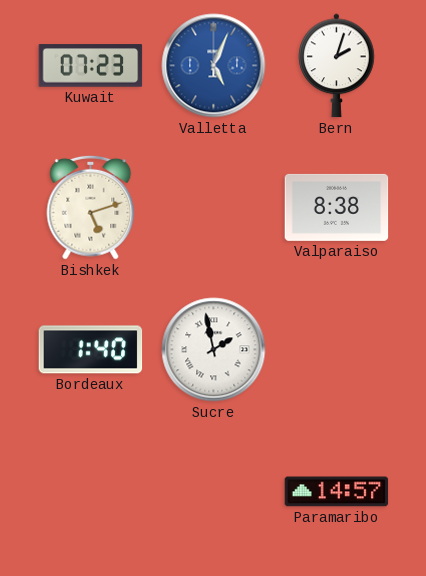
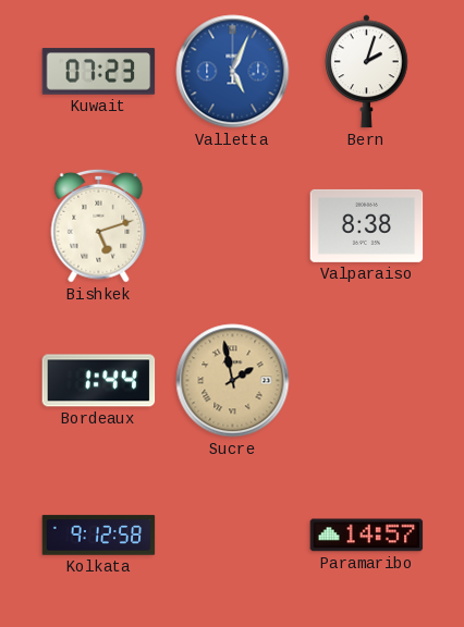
Bordeaux: 1:40 -> 1:44 (99, 381)
Sucre dial: white -> champagne (233, 381)
Kolkata: none -> 9:12 (99, 536)
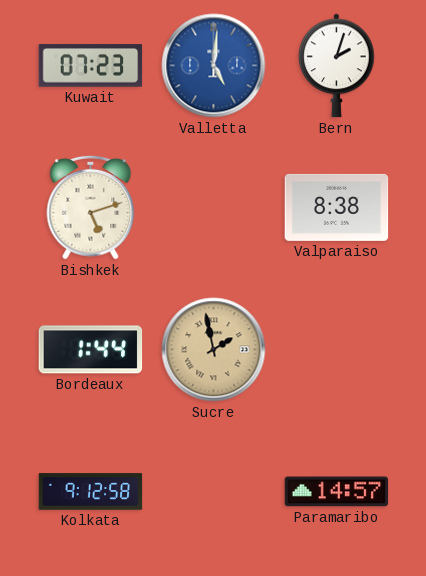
Valletta: 5:04 -> 5:01 (214, 66)
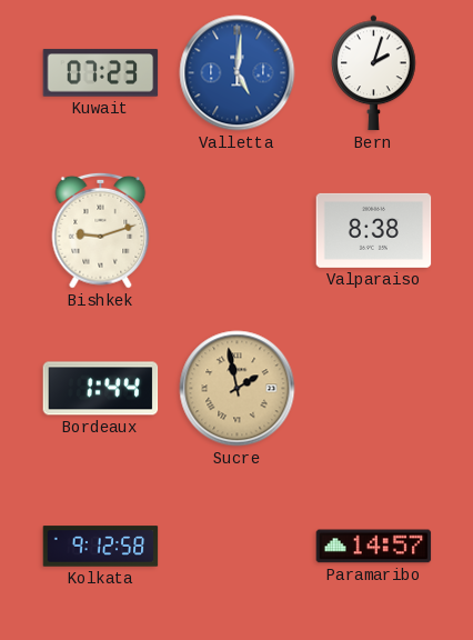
Bishkek: 5:12 -> 9:12 (101, 230)
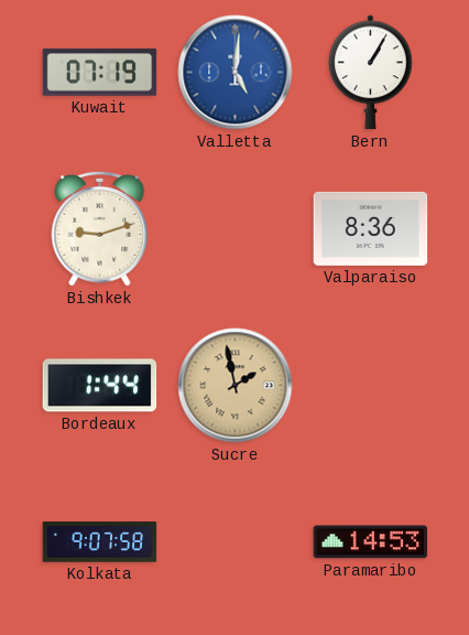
Kuwait: 07:23 -> 07:19 (100, 73)
Bern: 2:03 -> 1:05 (371, 73)
Valparaiso: 8:38 -> 8:36 (371, 228)
Kolkata: 9:12 -> 9:07 (100, 542)
Paramaribo: 14:57 -> 14:53 (371, 542)
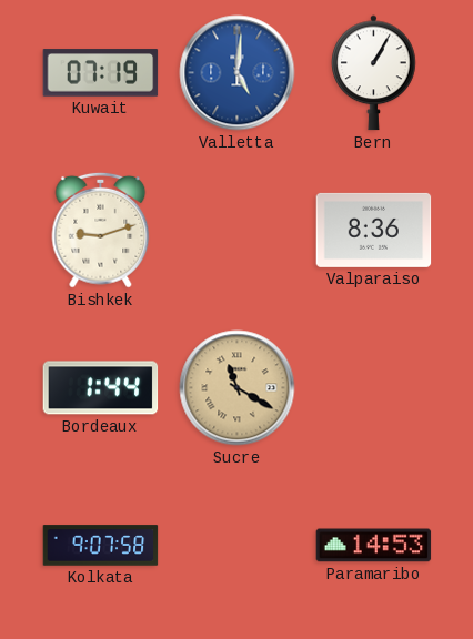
Sucre: 1:58 -> 11:20 (238, 388)
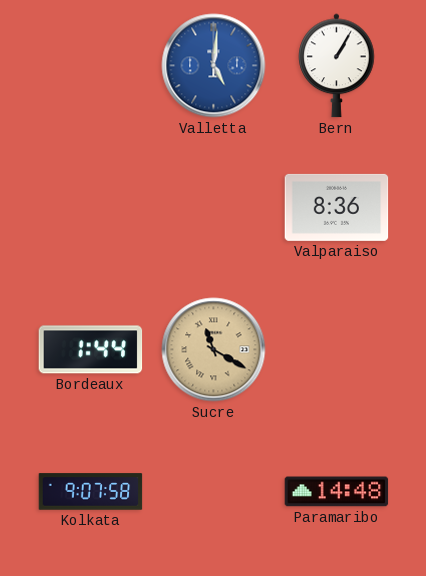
Kuwait: 07:19 -> none (101, 73)
Bishkek: 9:12 -> none (101, 230)
Paramaribo: 14:53 -> 14:48 (337, 492)
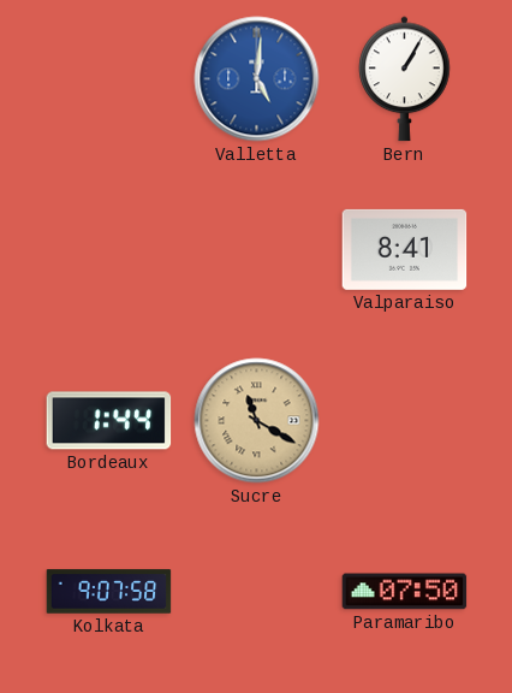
Valparaiso: 8:36 -> 8:41 (405, 249)
Paramaribo: 14:48 -> 07:50 (405, 592)
